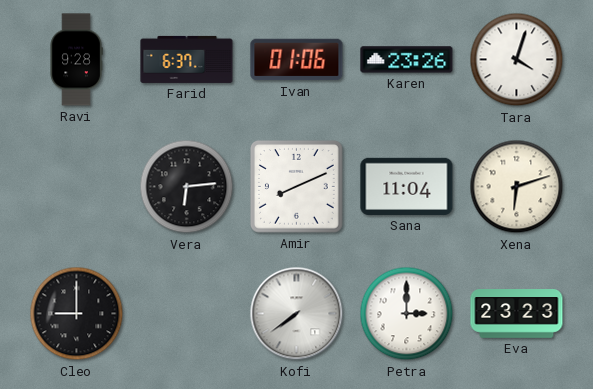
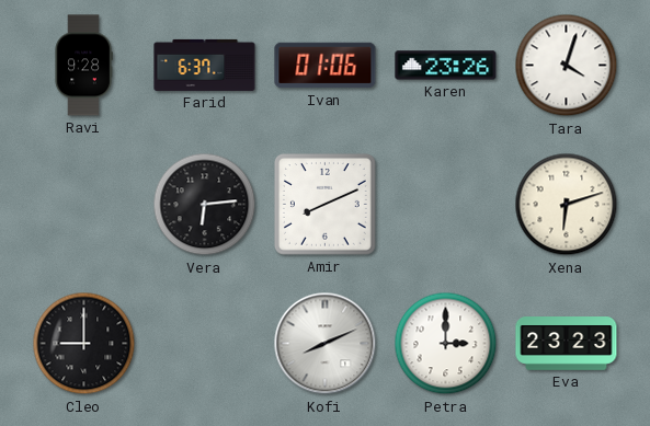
Sana: 11:04 -> none (407, 186)
Kofi: 7:39 -> 8:11 (326, 344)
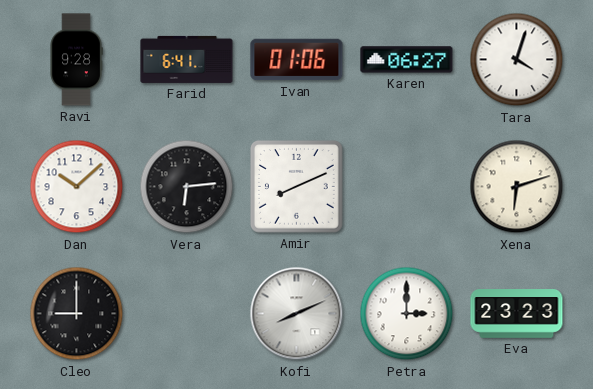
Farid: 6:37 -> 6:41 (187, 59)
Karen: 23:26 -> 06:27 (407, 60)
Dan: none -> 10:08 (77, 187)
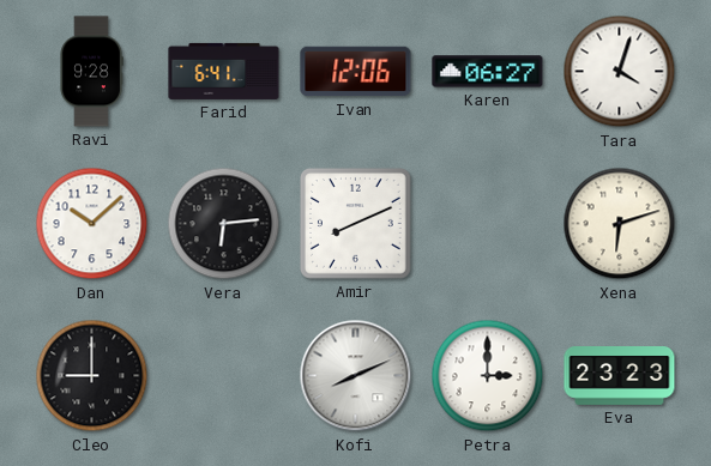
Ivan: 01:06 -> 12:06 (356, 72)
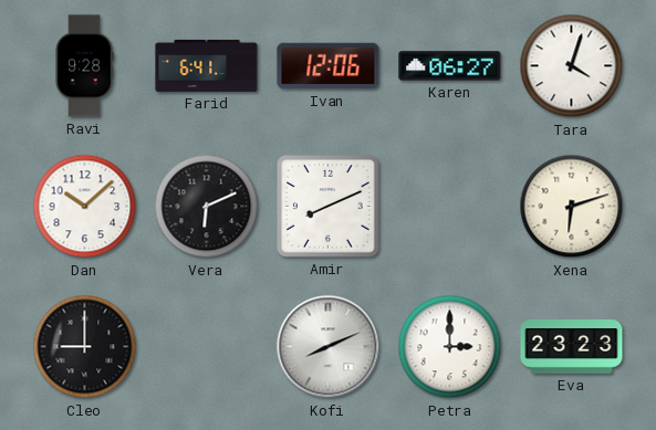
Vera: 6:14 -> 6:11 (207, 207)
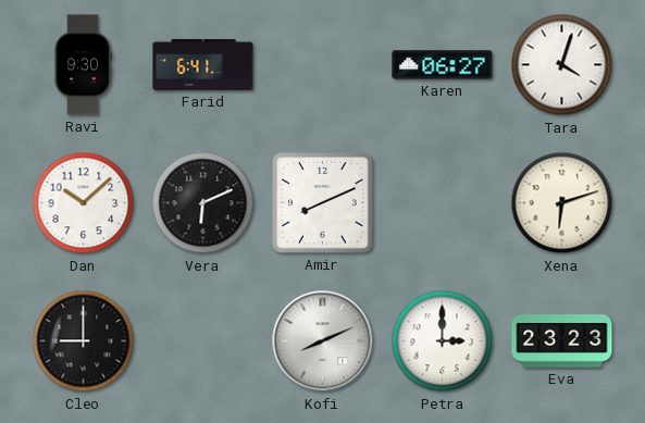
Ravi: 9:28 -> 9:30 (83, 65)
Ivan: 12:06 -> none (329, 66)
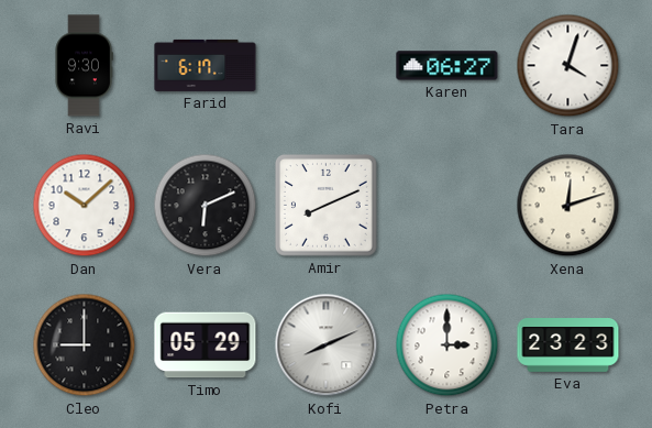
Farid: 6:41 -> 6:17 (206, 65)
Xena: 6:12 -> 12:12 (568, 206)
Timo: none -> 05:29 (206, 345)
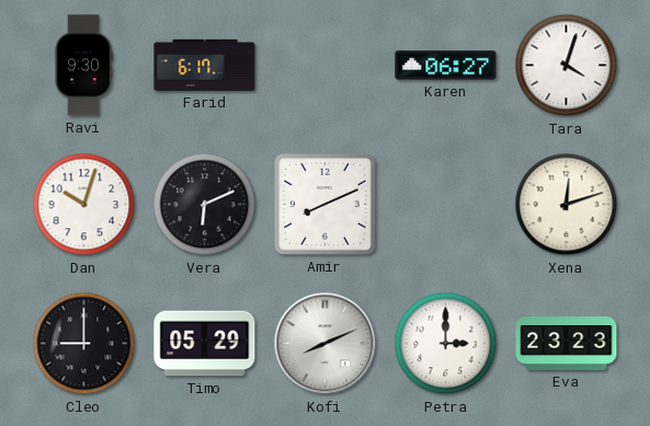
Dan: 10:08 -> 10:03 (84, 205)
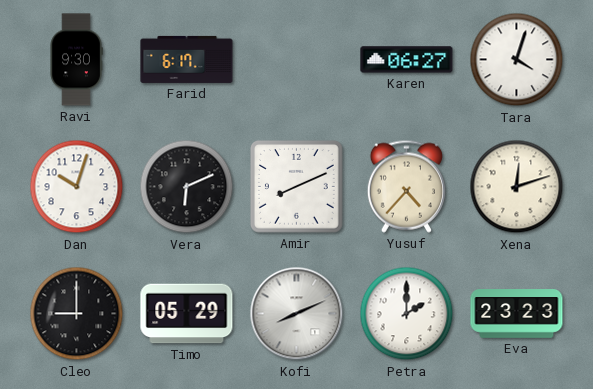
Yusuf: none -> 4:37 (406, 186)
Petra: 3:00 -> 2:00 (407, 314)
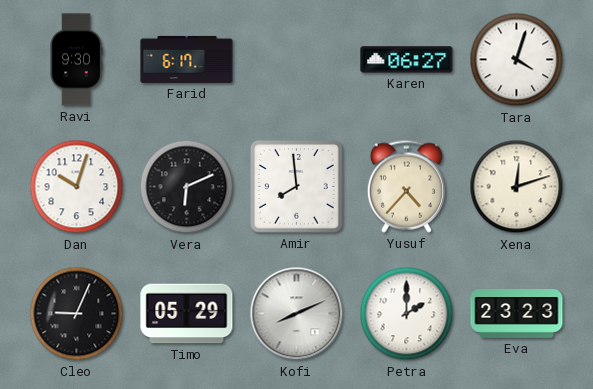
Amir: 8:11 -> 7:59 (296, 186)
Cleo: 9:00 -> 9:04 (77, 314)
